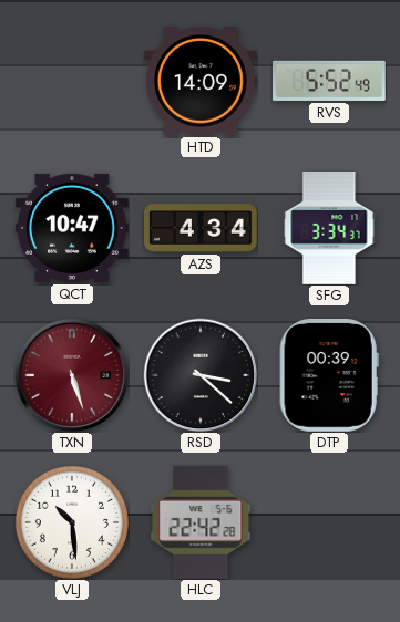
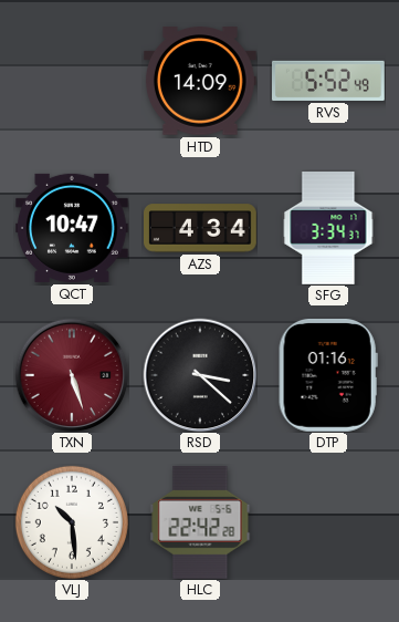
DTP: 00:39 -> 01:16 (328, 375)
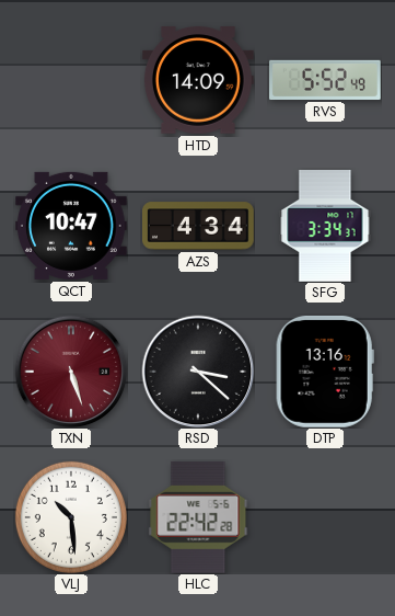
DTP: 01:16 -> 13:16 (325, 372)
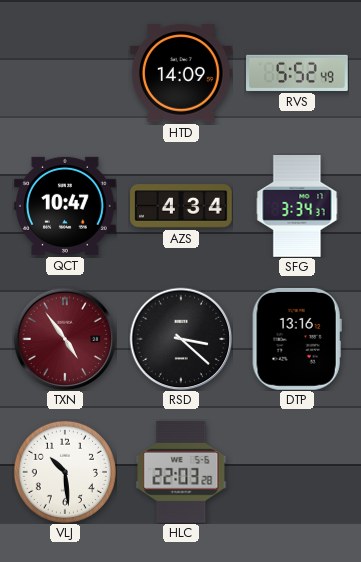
TXN: 5:27 -> 4:54 (65, 339)
HLC: 22:42 -> 22:03 (181, 472)
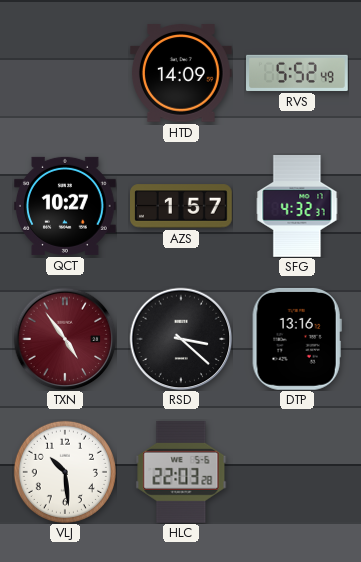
QCT: 10:47 -> 10:27 (66, 206)
AZS: 4:34 -> 1:57 (182, 206)
SFG: 3:34 -> 4:32 (297, 207)
